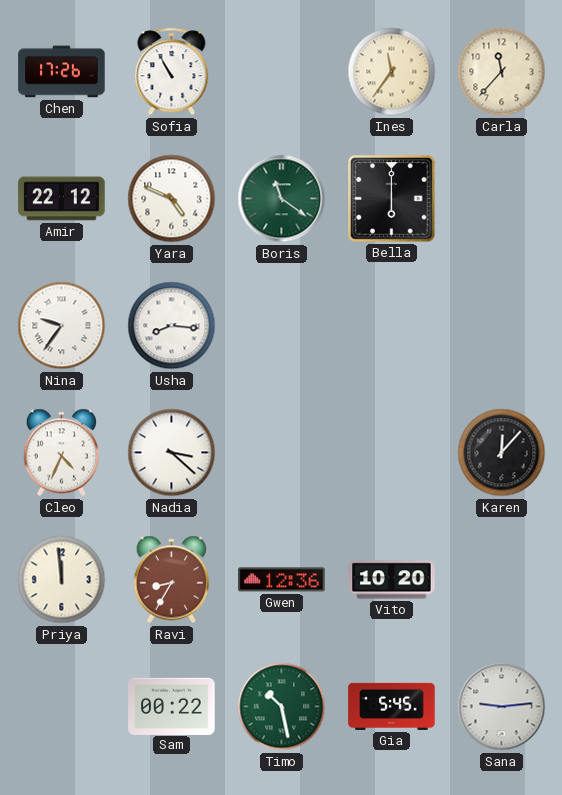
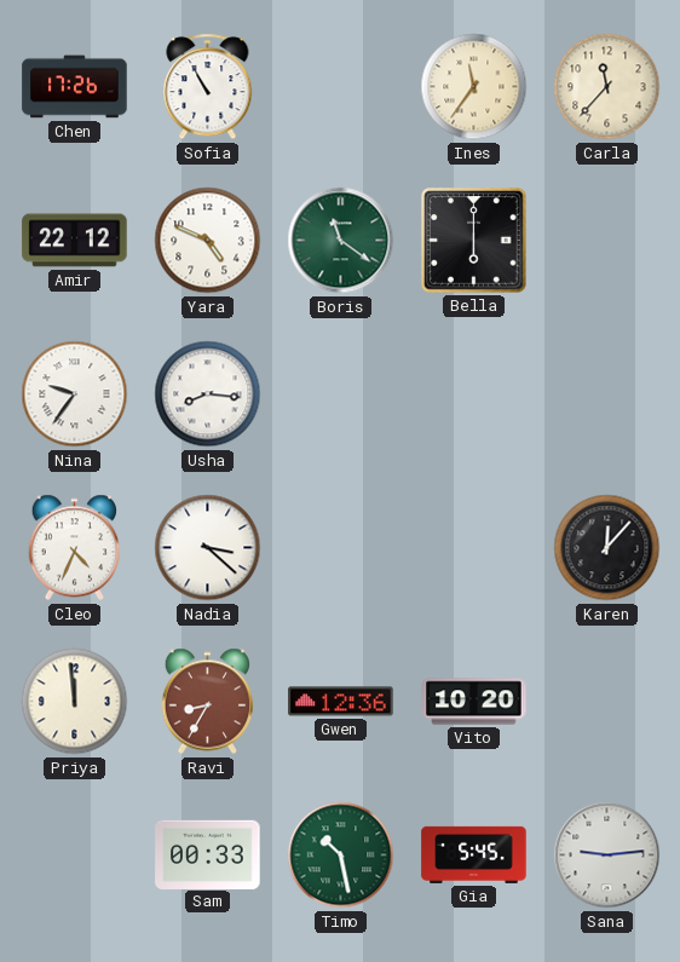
Sam: 00:22 -> 00:33 (208, 854)
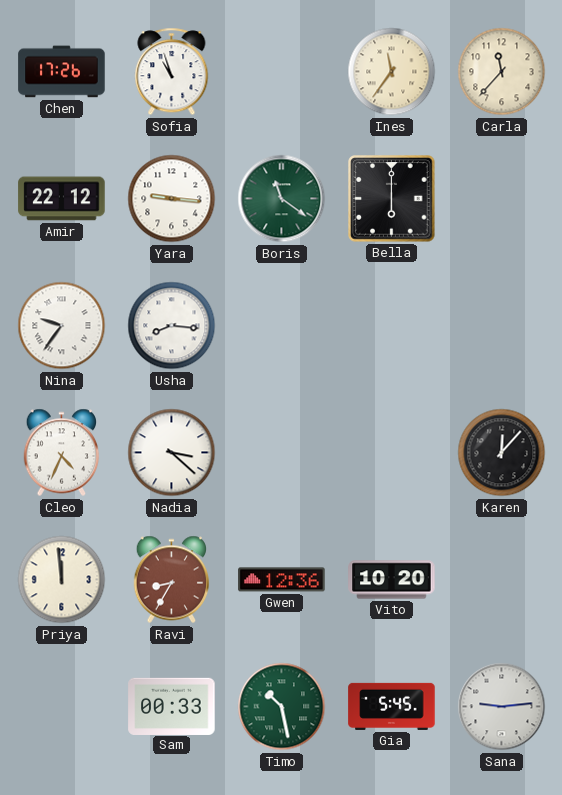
Sofia: 10:55 -> 10:57 (172, 72)
Yara: 4:49 -> 9:16 (172, 199)
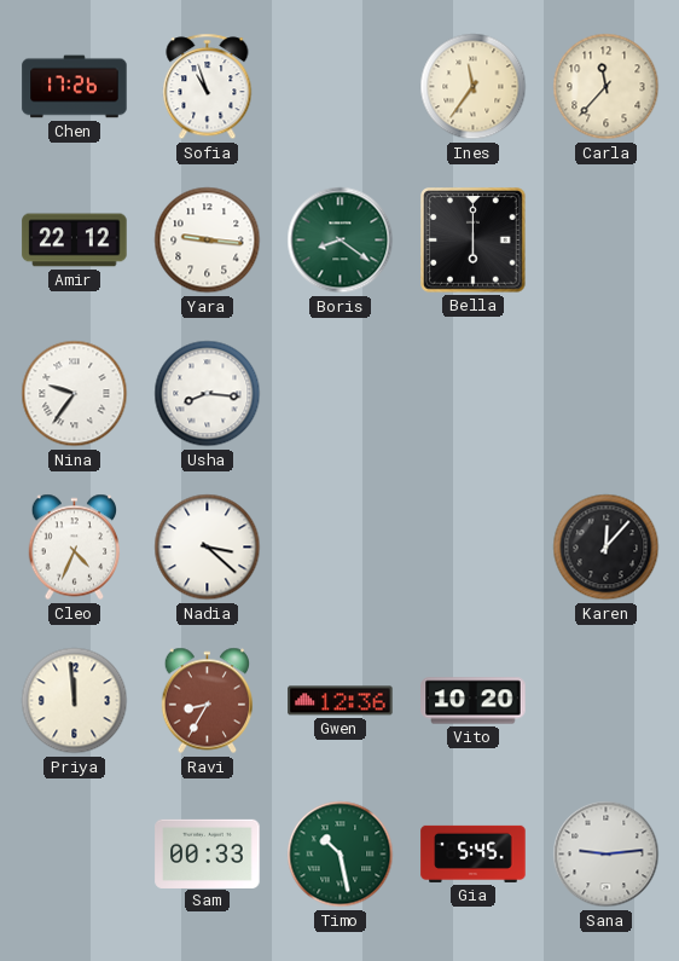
Boris: 11:21 -> 8:21 (341, 241)
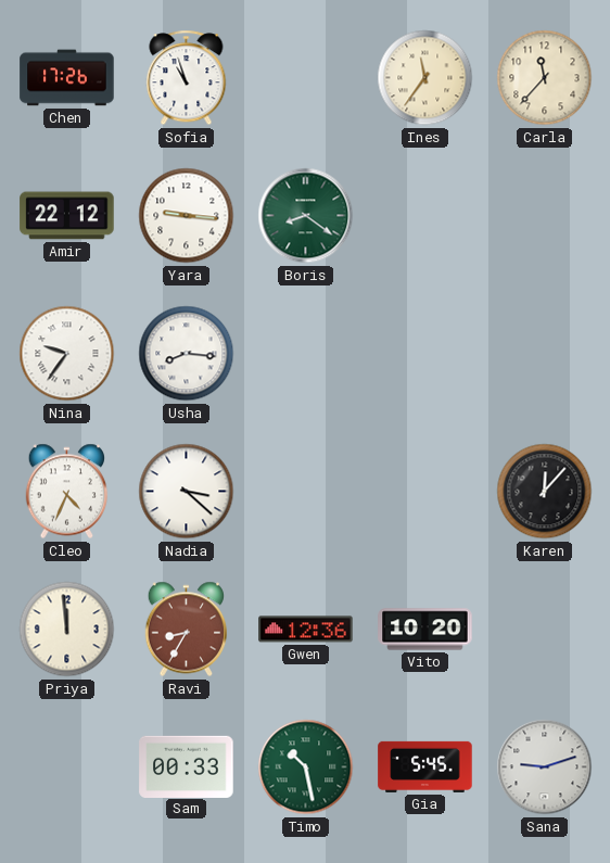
Bella: 6:00 -> none (474, 241)
Sana: 9:14 -> 9:12 (545, 767)
